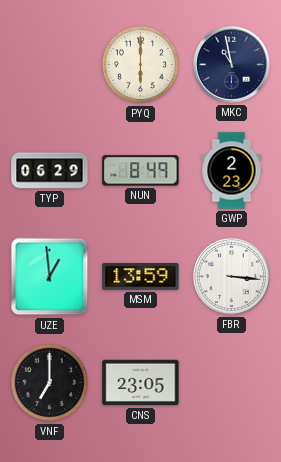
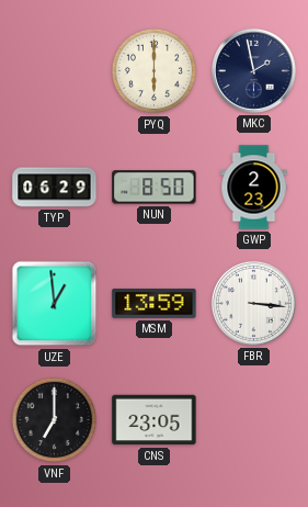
MKC: 10:58 -> 1:58 (253, 70)
NUN: 8:49 -> 8:50 (155, 188)
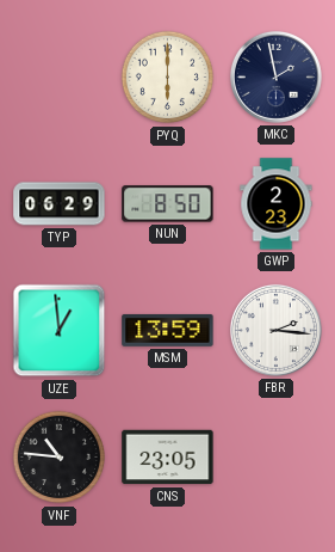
FBR: 3:16 -> 2:16 (275, 330)
VNF: 7:00 -> 10:46 (60, 458)
